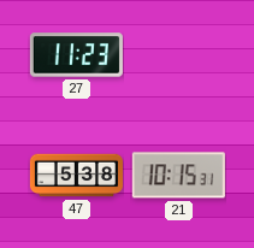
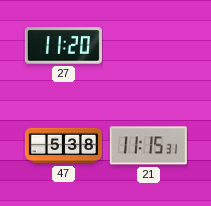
27: 11:23 -> 11:20 (63, 46)
21: 10:15 -> 11:15 (148, 146)
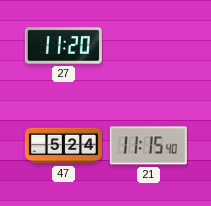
47: 5:38 -> 5:24 (63, 146)
21: 11:15:31 -> 11:15:40 (148, 146)
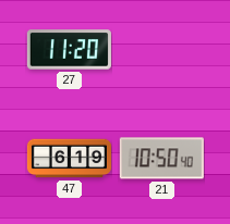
47: 5:24 -> 6:19 (69, 159)
21: 11:15 -> 10:50 (161, 159)
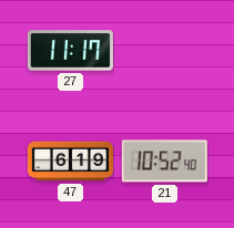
27: 11:20 -> 11:17 (70, 51)
21: 10:50 -> 10:52 (164, 162)
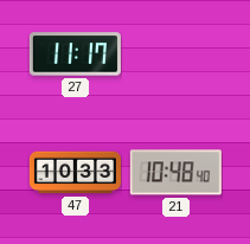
47: 6:19 -> 10:33 (75, 173)
21: 10:52 -> 10:48 (175, 173)
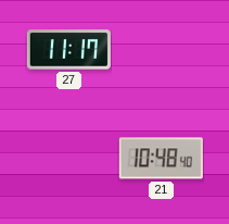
47: 10:33 -> none (75, 173)
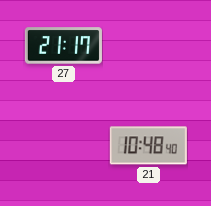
27: 11:17 -> 21:17 (63, 46)
